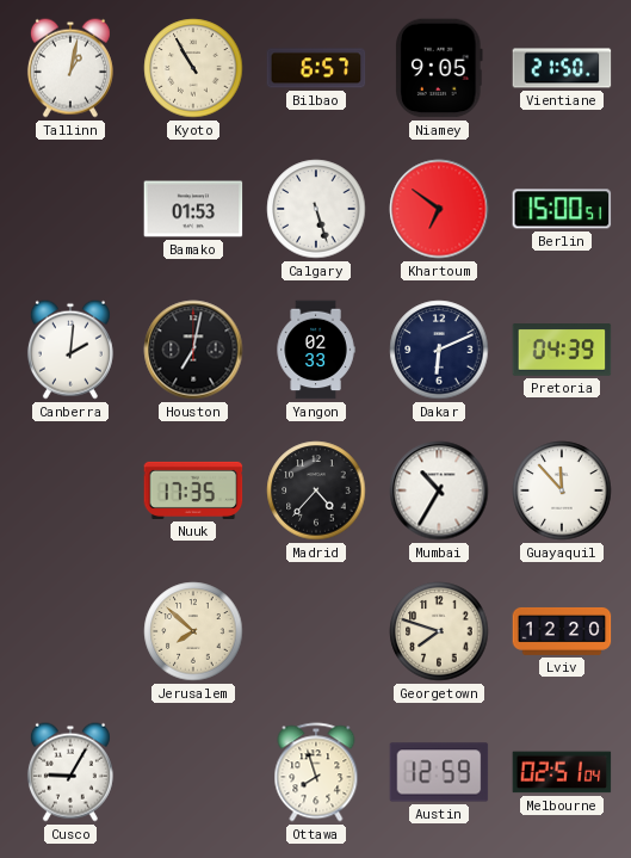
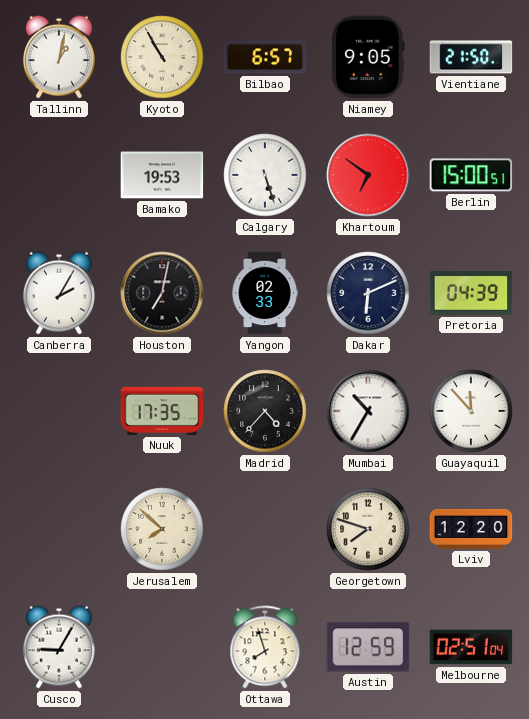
Bamako: 01:53 -> 19:53 (162, 175)
Canberra: 2:01 -> 2:05 (59, 293)
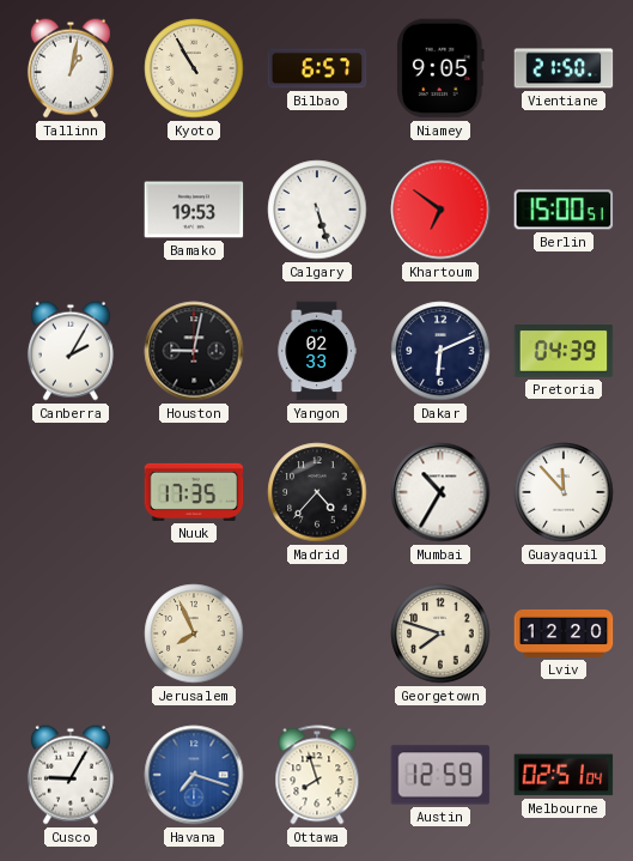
Houston: 7:02 -> 9:02 (194, 351)
Jerusalem: 7:52 -> 7:56 (194, 633)
Havana: none -> 7:18 (194, 775)
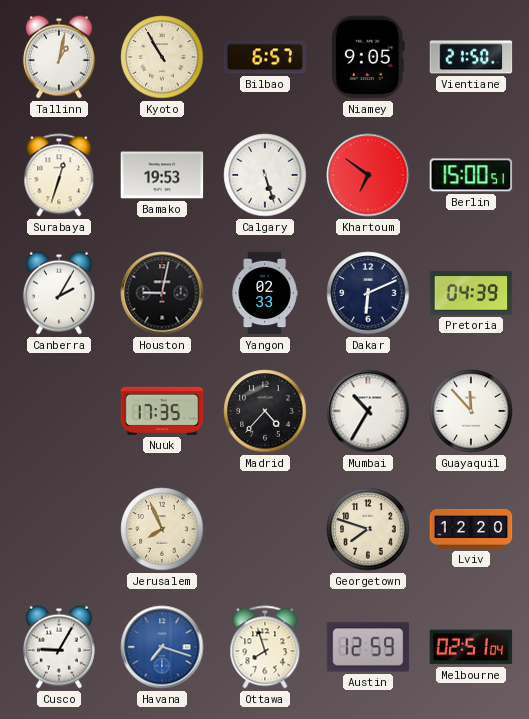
Surabaya: none -> 12:33 (59, 175)
